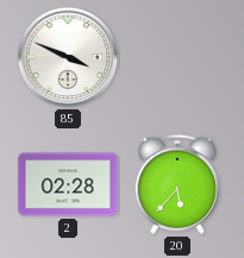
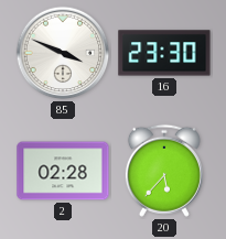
16: none -> 23:30 (164, 53)
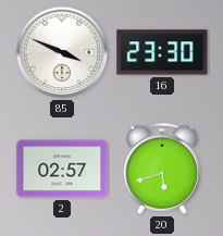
2: 02:28 -> 02:57 (62, 169)
20: 5:37 -> 5:42 (162, 169)
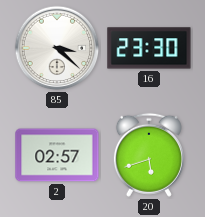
85: 3:49 -> 3:22 (57, 48)
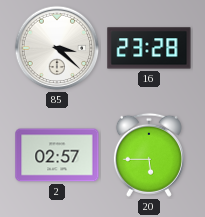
16: 23:30 -> 23:28 (149, 48)
20: 5:42 -> 5:45 (149, 155)
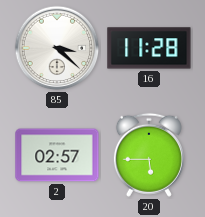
16: 23:28 -> 11:28 (149, 48)
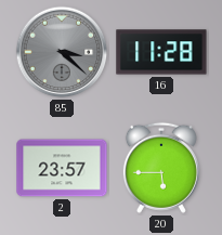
85 dial: white -> grey (62, 52)
2: 02:57 -> 23:57 (62, 168)
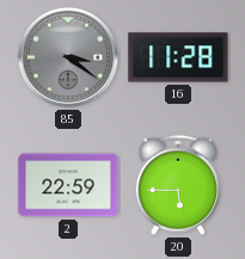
85: 3:22 -> 3:21 (68, 57)
2: 23:57 -> 22:59 (68, 185)
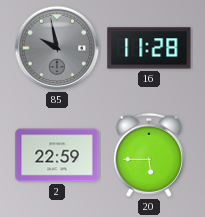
85: 3:21 -> 9:58 (57, 48)
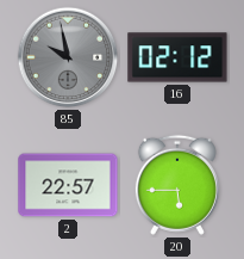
16: 11:28 -> 02:12 (177, 57)
2: 22:59 -> 22:57 (68, 185)
